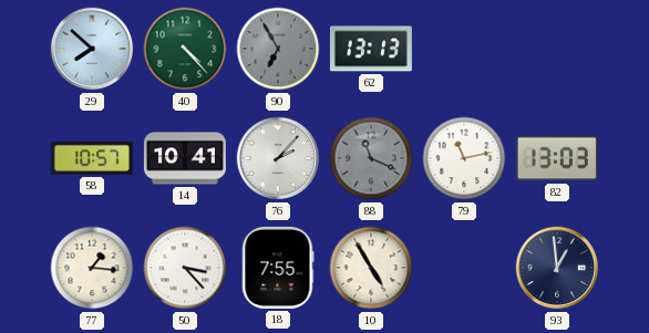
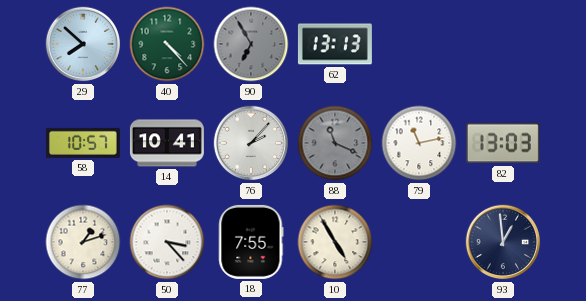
77: 1:16 -> 1:12 (83, 242)
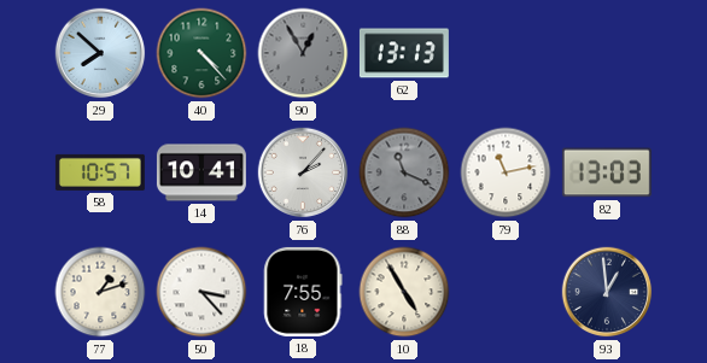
90: 6:55 -> 12:55 (303, 53)
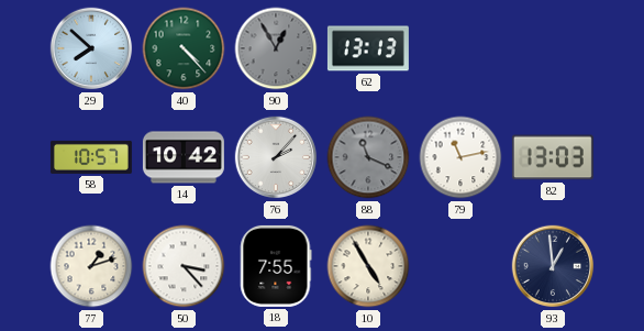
14: 10:41 -> 10:42 (184, 157)
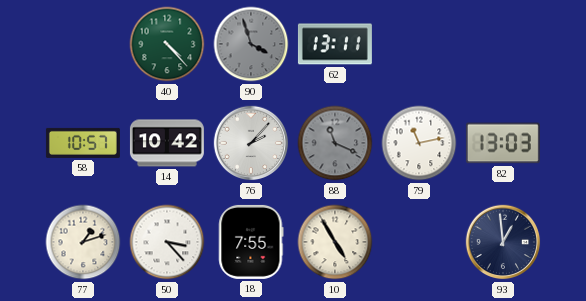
29: 7:52 -> none (91, 48)
90: 12:55 -> 3:57 (251, 44)
62: 13:13 -> 13:11 (335, 44)
